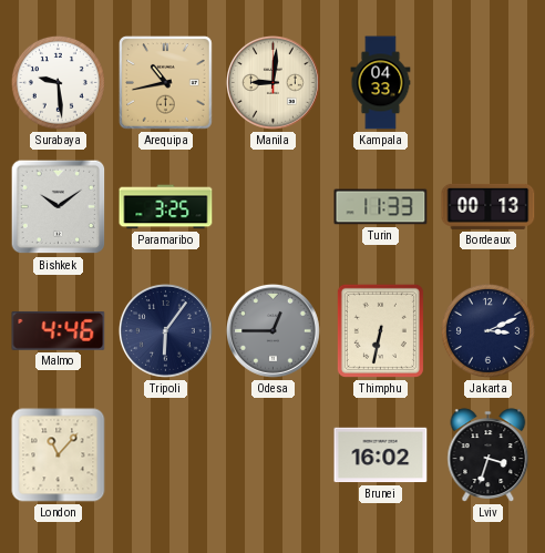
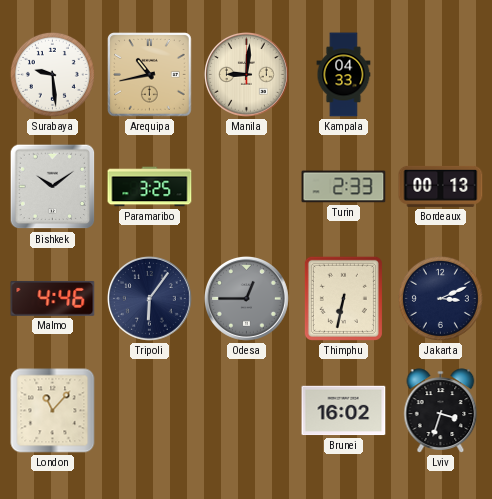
Turin: 11:33 -> 2:33 (344, 187)
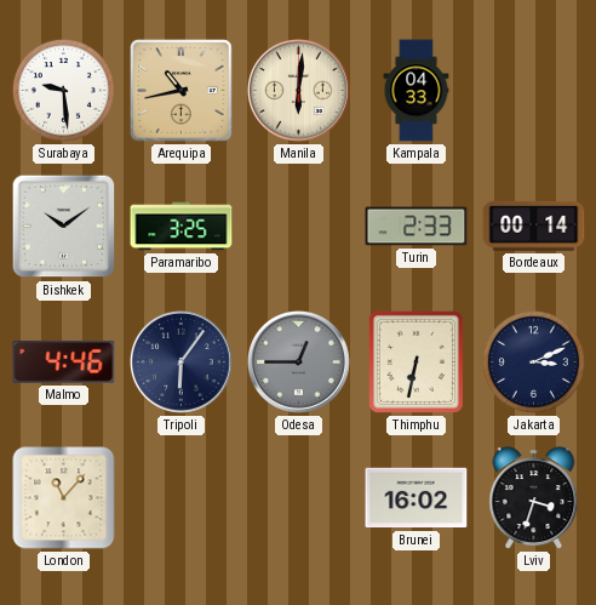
Manila: 9:01 -> 6:01 (299, 91)
Bordeaux: 00:13 -> 00:14 (534, 226)
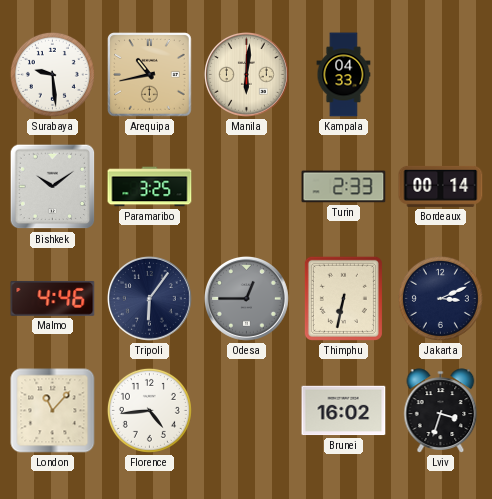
Florence: none -> 4:44 (149, 410)
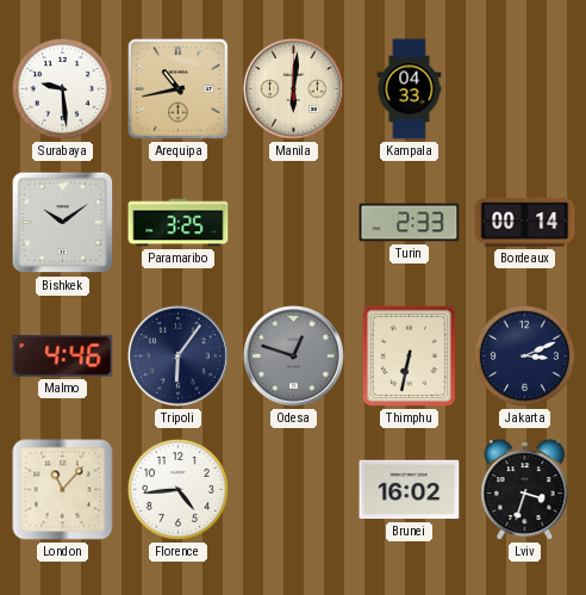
Odesa: 12:45 -> 12:48 (294, 357)
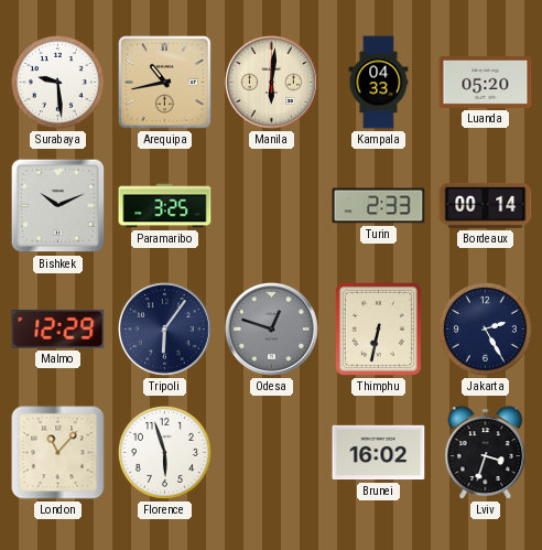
Luanda: none -> 05:20 (486, 82)
Bishkek: 10:09 -> 10:11 (58, 206)
Malmo: 4:46 -> 12:29 (58, 328)
Jakarta: 3:11 -> 2:25 (485, 328)
Florence: 4:44 -> 5:57 (164, 452)
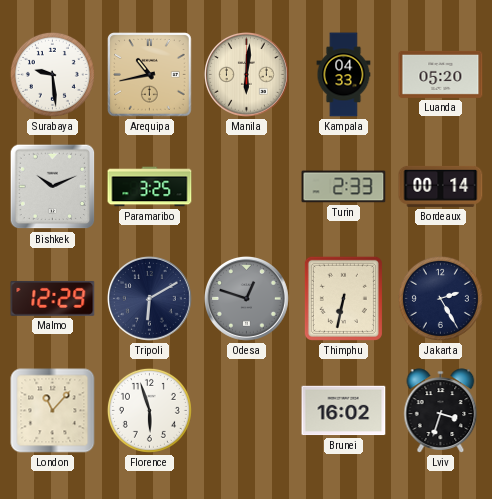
Tripoli: 6:06 -> 6:10 (150, 299)
